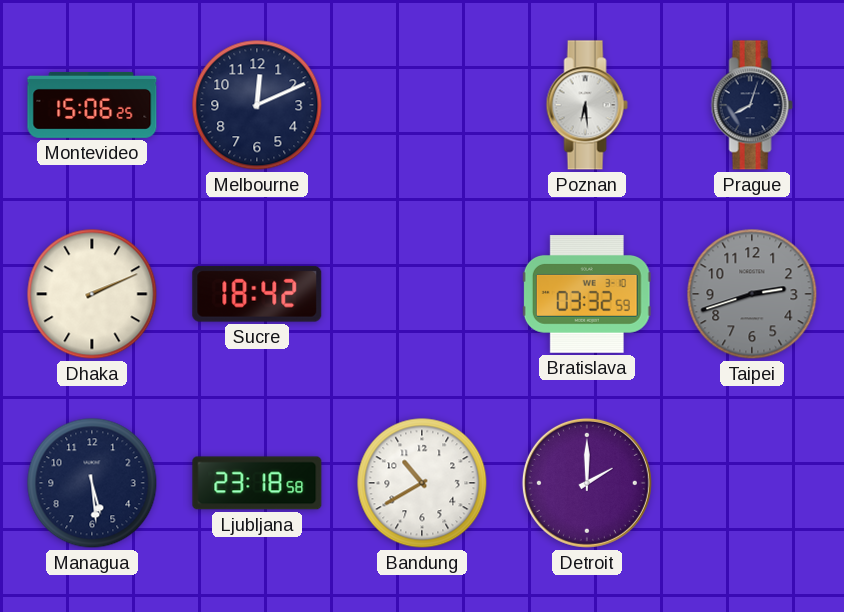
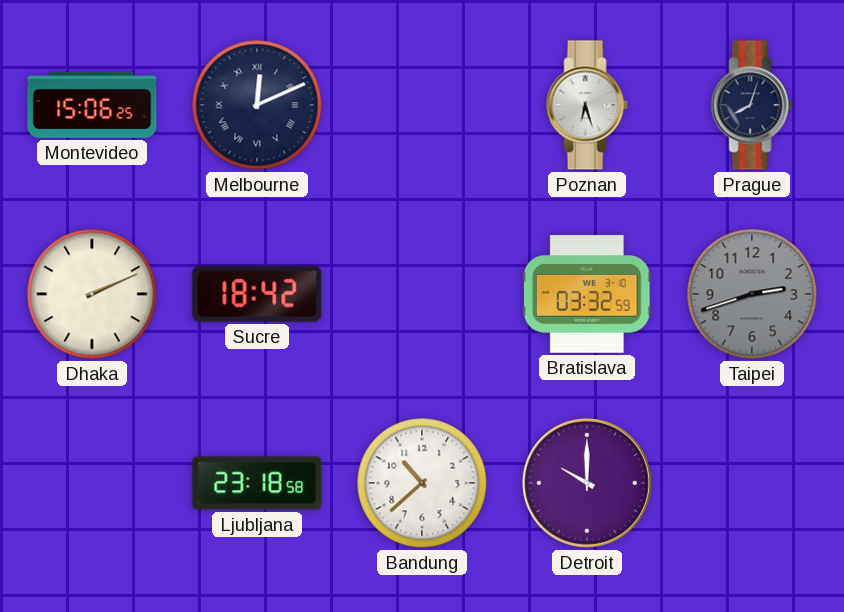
Melbourne numerals: Arabic -> Roman (257, 105)
Poznan: 6:29 -> 6:27 (587, 105)
Managua: 5:29 -> none (92, 483)
Bandung: 10:40 -> 10:38 (422, 483)
Detroit: 2:00 -> 10:00 (587, 483)
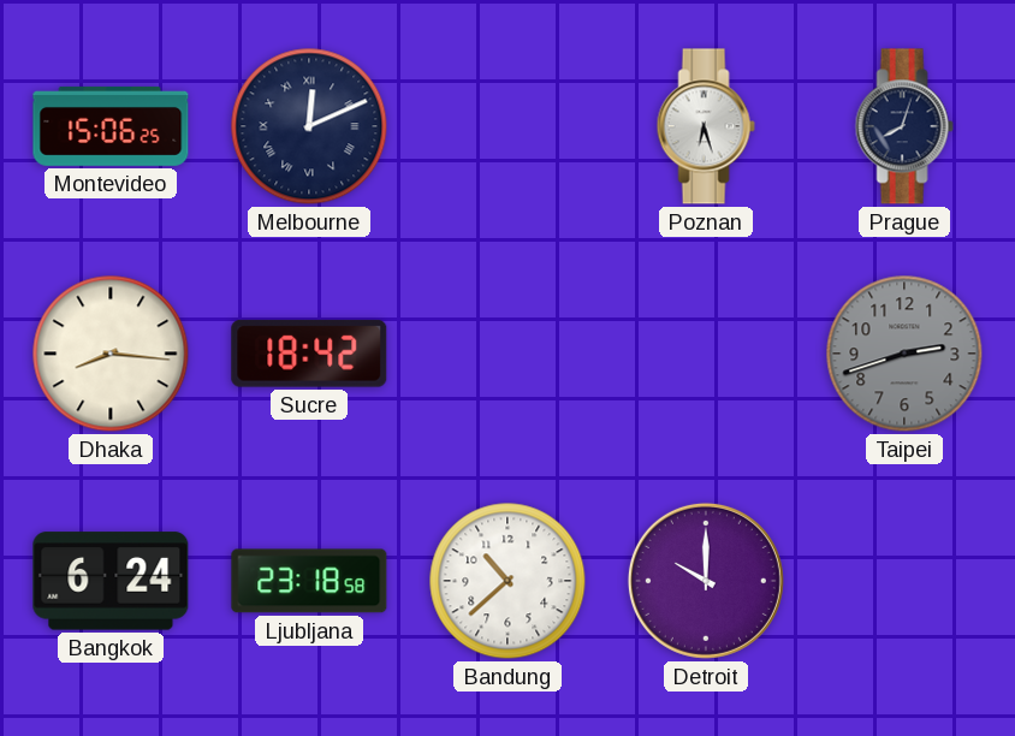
Dhaka: 2:11 -> 8:16 (111, 354)
Bratislava: 03:32 -> none (587, 294)
Bangkok: none -> 6:24 (111, 581)
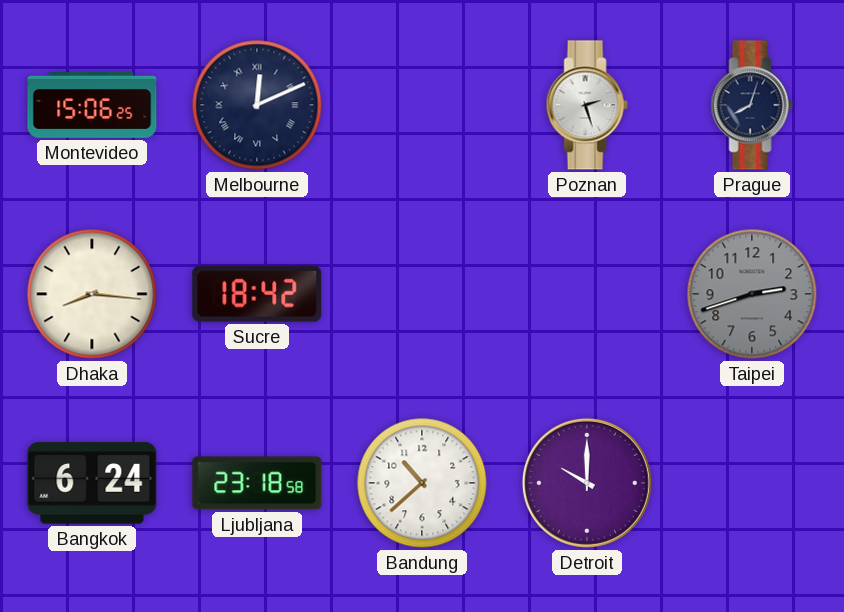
Poznan: 6:27 -> 2:27 (587, 105)
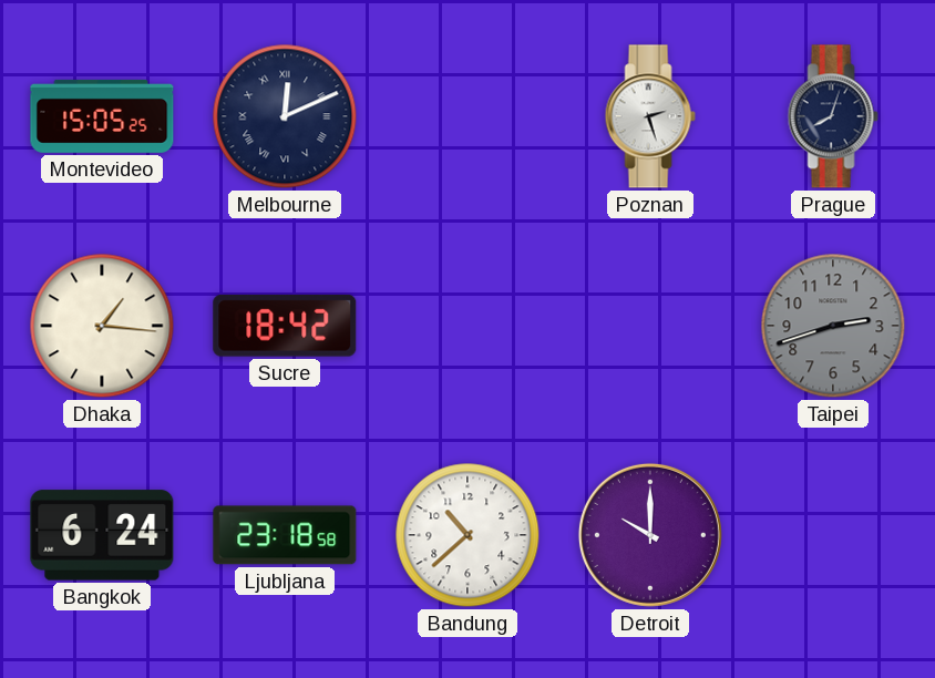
Montevideo: 15:06 -> 15:05 (102, 116)
Dhaka: 8:16 -> 1:16 (102, 326)
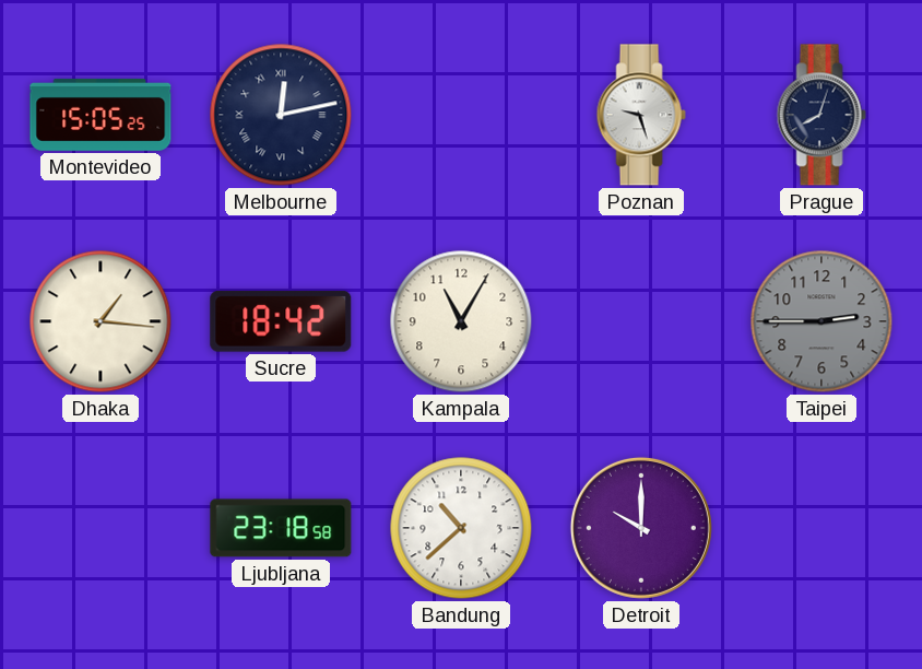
Melbourne: 12:11 -> 12:13 (281, 115)
Poznan: 2:27 -> 9:27 (641, 115)
Kampala: none -> 11:05 (461, 321)
Taipei: 2:42 -> 2:45 (821, 321)
Bangkok: 6:24 -> none (102, 535)
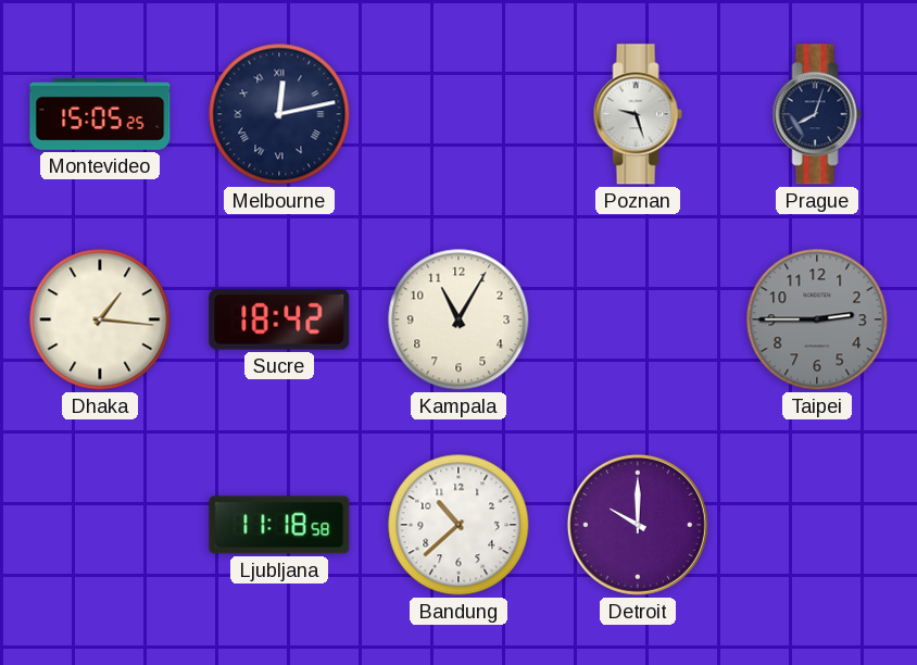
Ljubljana: 23:18 -> 11:18 (279, 525)
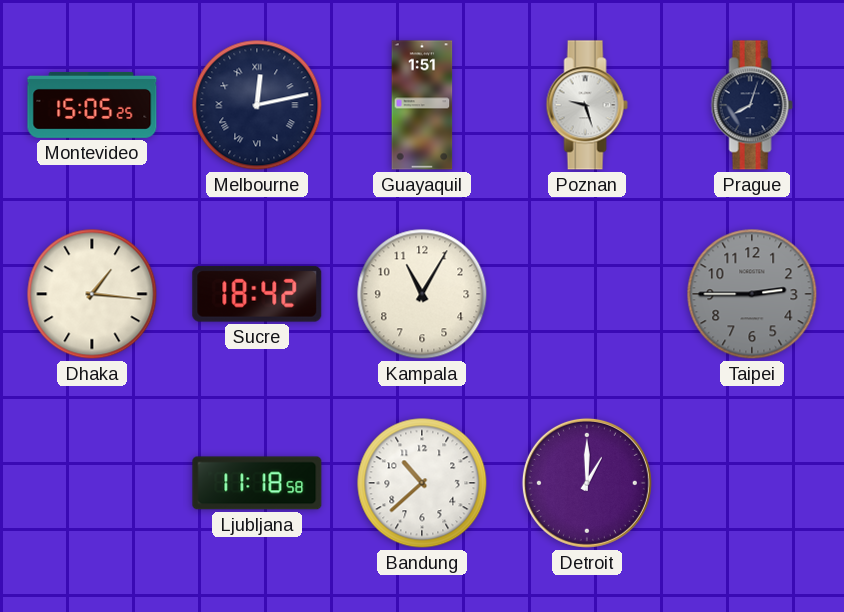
Guayaquil: none -> 1:51 (422, 105)
Detroit: 10:00 -> 1:00 (587, 483)
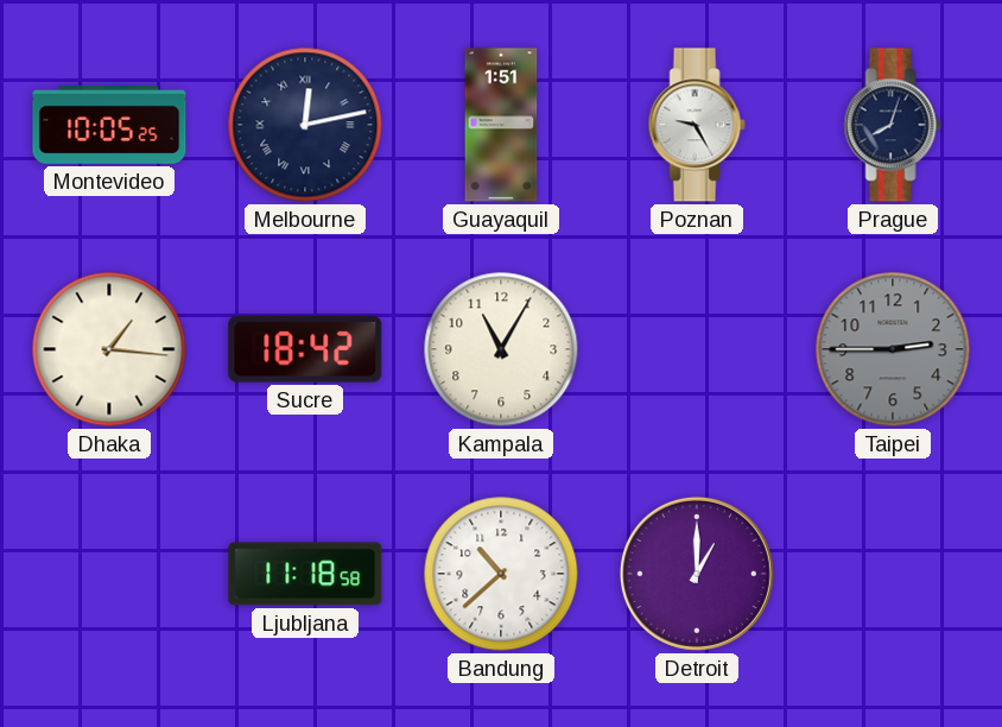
Montevideo: 15:05 -> 10:05 (109, 125)
Poznan: 9:27 -> 9:25 (697, 125)
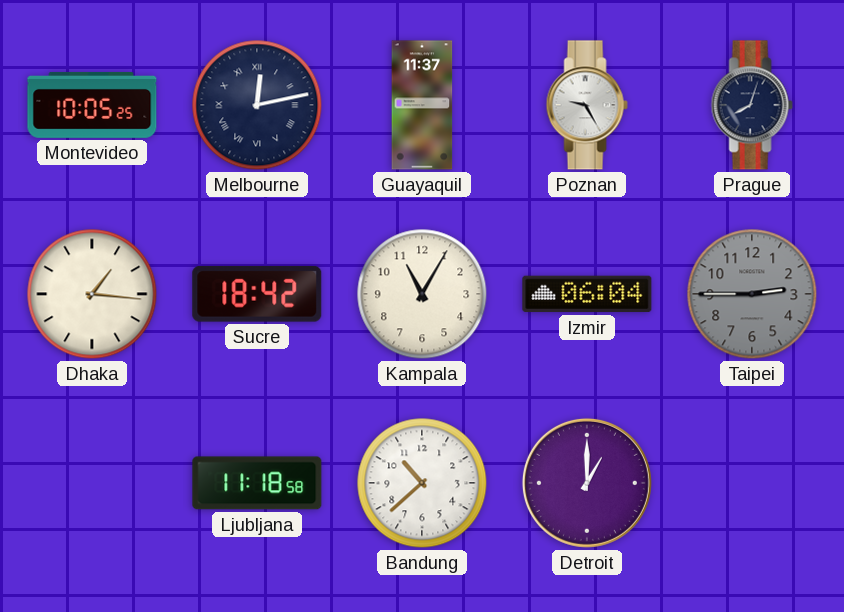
Guayaquil: 1:51 -> 11:37 (422, 105)
Izmir: none -> 06:04 (587, 294)
